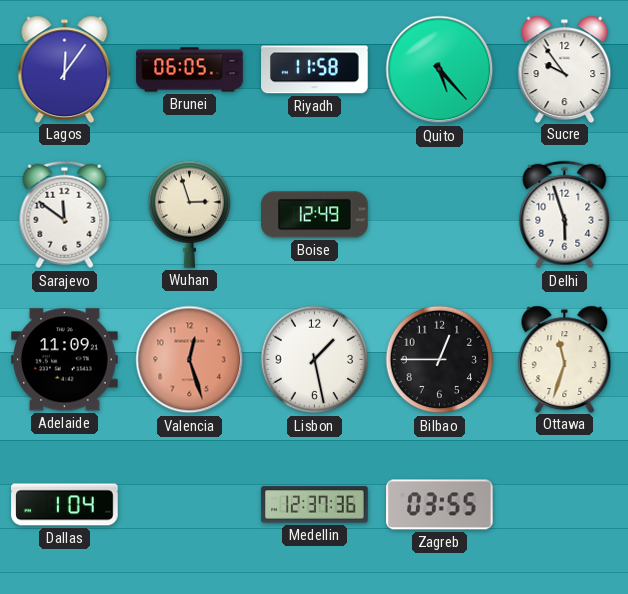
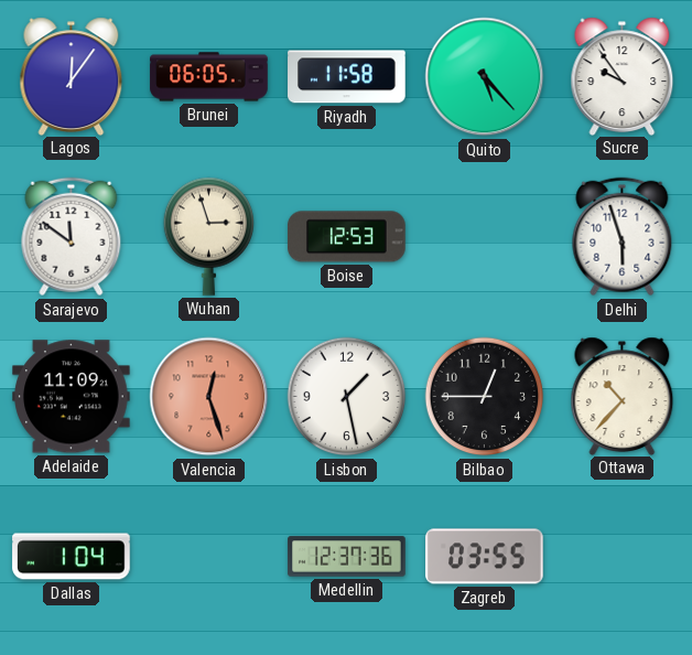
Boise: 12:49 -> 12:53 (347, 237)
Ottawa: 11:33 -> 10:37 (623, 396)
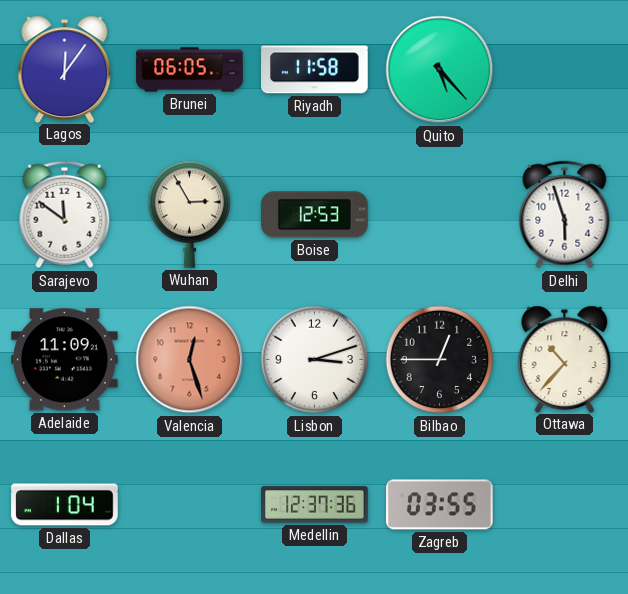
Sucre: 9:54 -> none (623, 76)
Wuhan: 2:57 -> 2:55 (189, 214)
Lisbon: 1:28 -> 3:12 (315, 360)
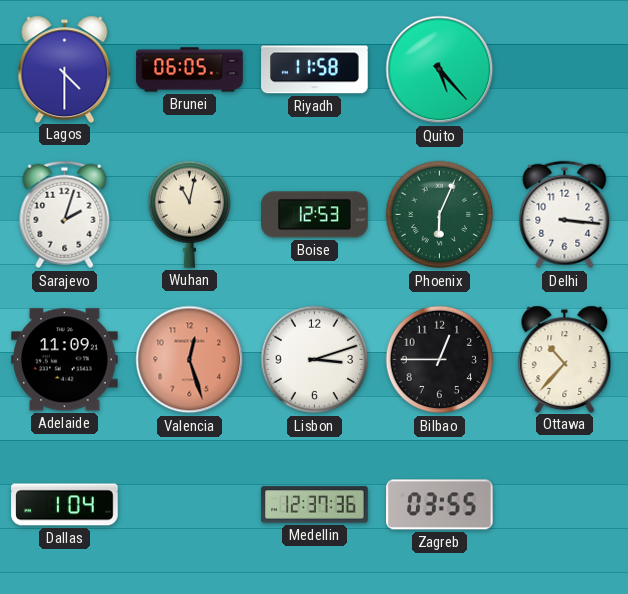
Lagos: 12:06 -> 4:30 (65, 69)
Sarajevo: 11:51 -> 2:03 (65, 215)
Wuhan: 2:55 -> 11:02 (189, 214)
Phoenix: none -> 6:04 (440, 215)
Delhi: 5:57 -> 3:16 (565, 215)
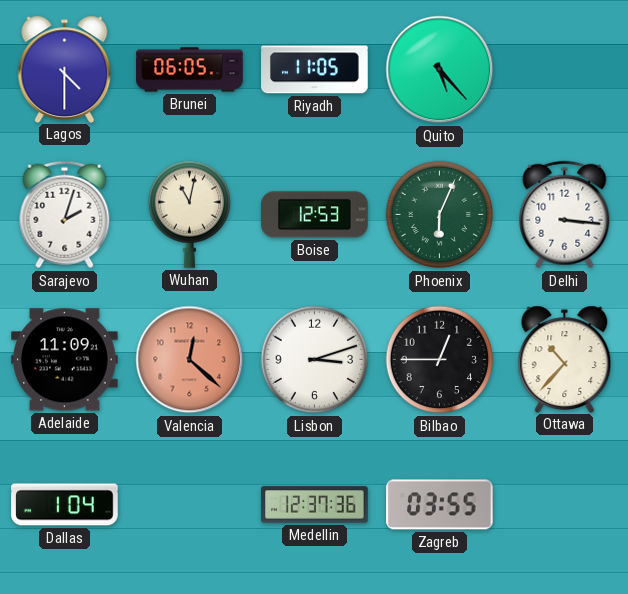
Riyadh: 11:58 -> 11:05 (315, 70)
Valencia: 12:27 -> 12:22 (190, 360)
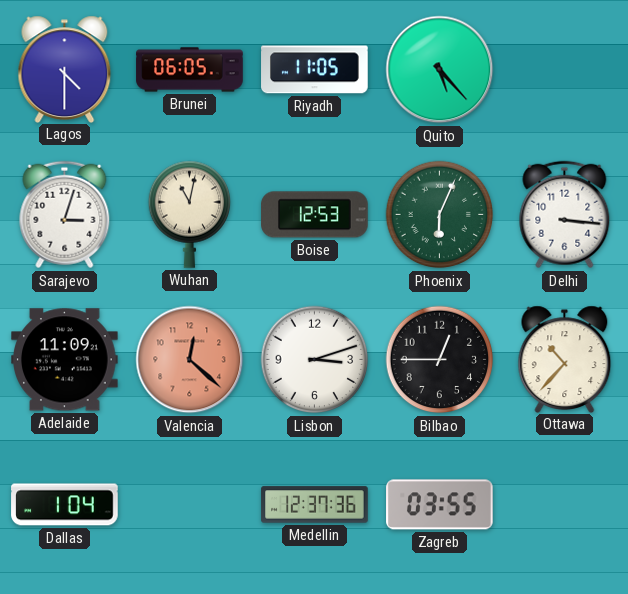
Sarajevo: 2:03 -> 3:03 (65, 215)
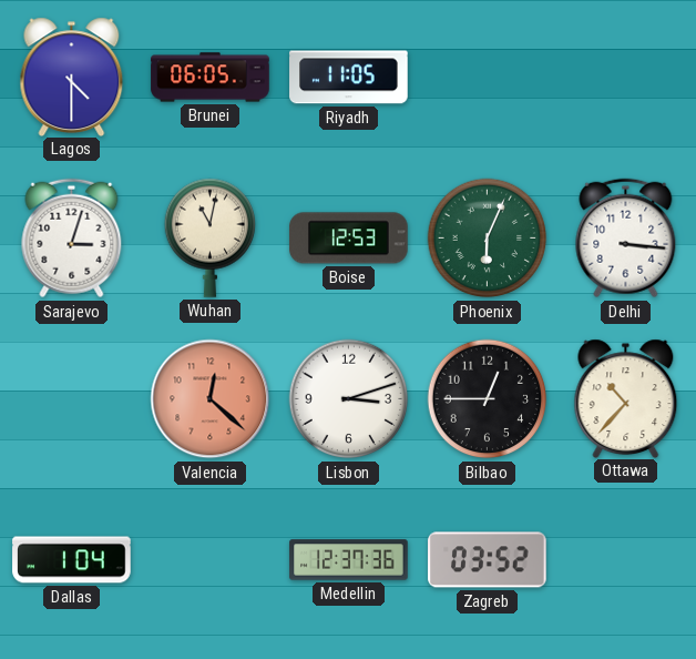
Quito: 5:23 -> none (440, 70)
Adelaide: 11:09 -> none (65, 360)
Zagreb: 03:55 -> 03:52 (488, 560)
